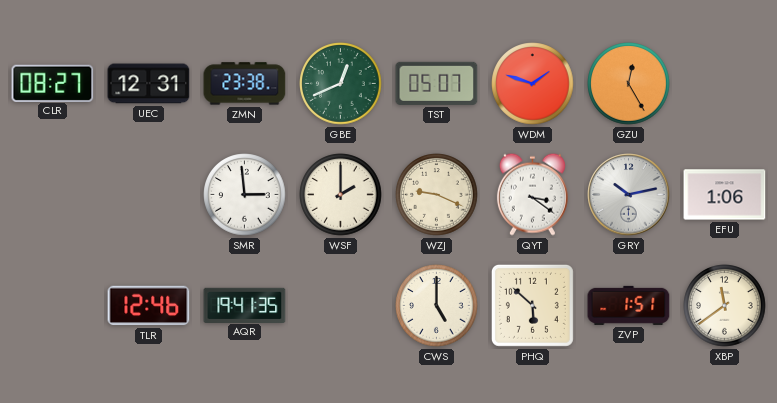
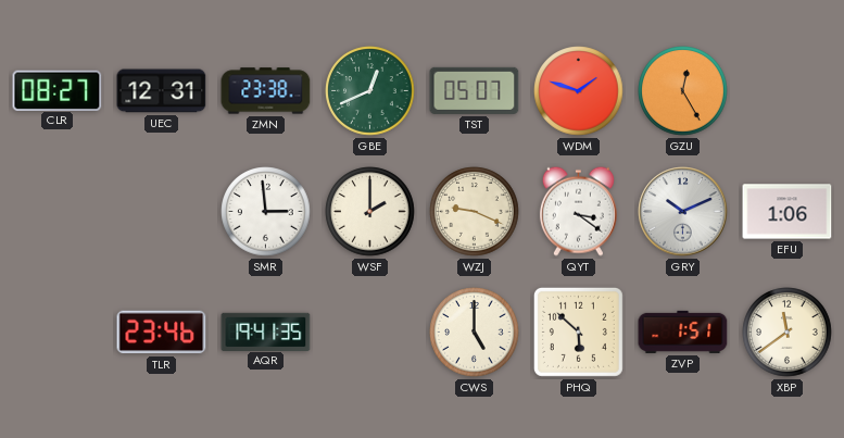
GRY: 10:13 -> 10:11 (683, 212)
TLR: 12:46 -> 23:46 (162, 333)
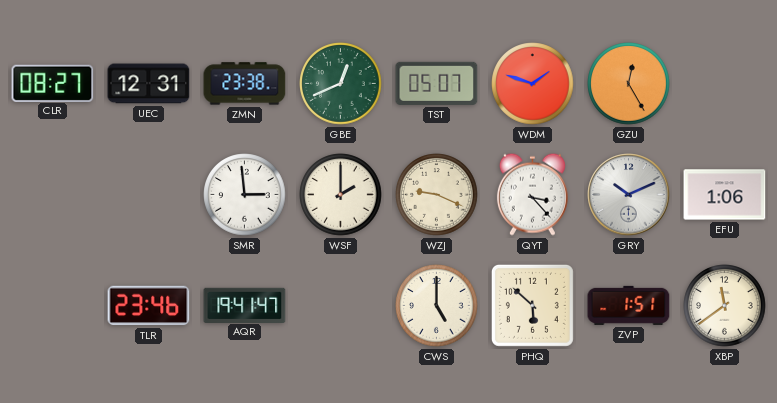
QYT: 3:21 -> 3:23 (532, 194)
AQR: 19:41:35 -> 19:41:47 (245, 305)
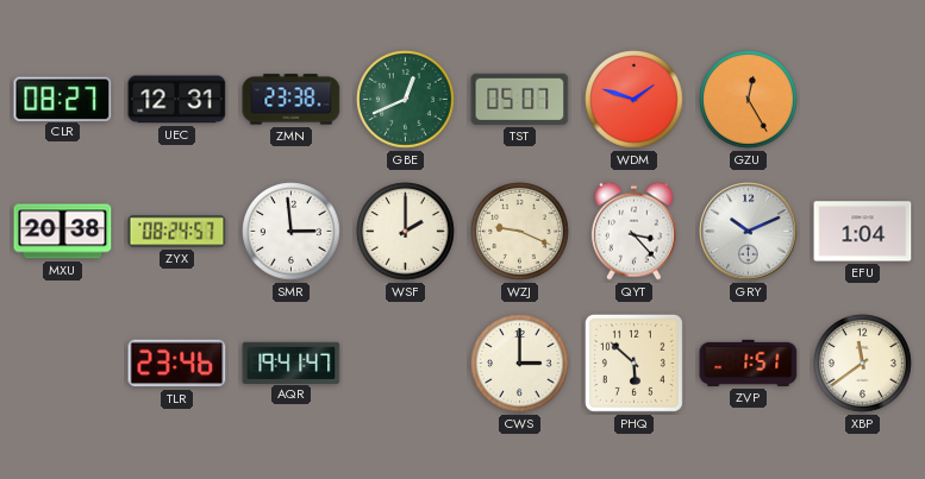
MXU: none -> 20:38 (63, 232)
ZYX: none -> 08:24 (177, 232)
EFU: 1:06 -> 1:04 (863, 232)
CWS: 5:00 -> 3:00 (520, 364)
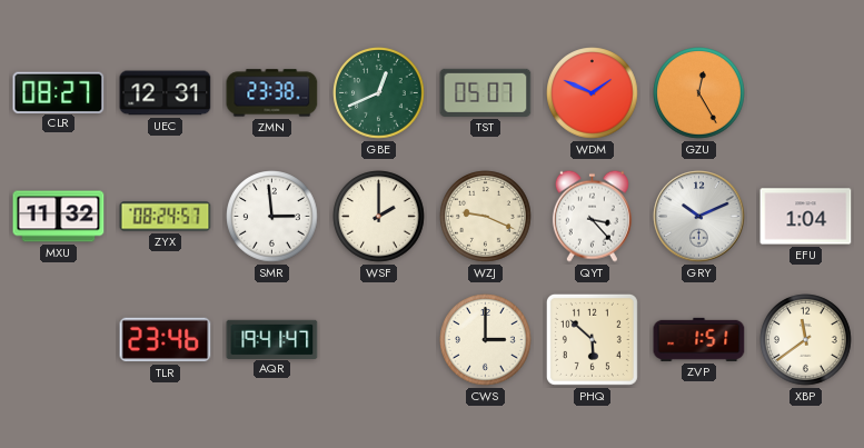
WDM: 1:48 -> 1:49 (593, 93)
MXU: 20:38 -> 11:32 (59, 217)
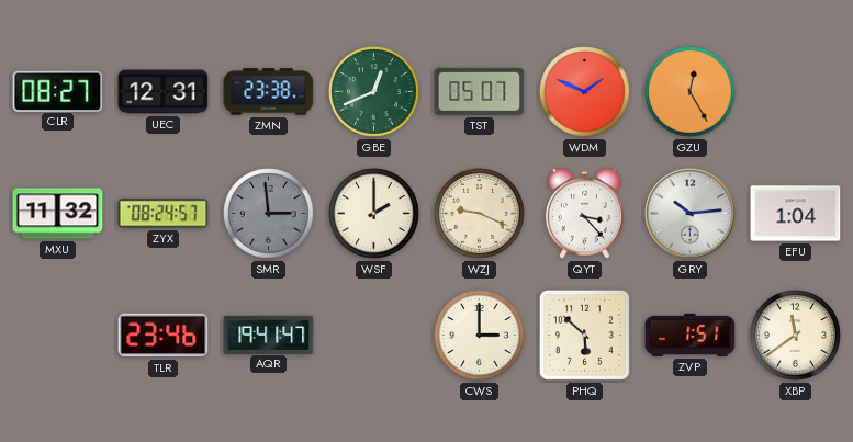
SMR dial: white -> grey (269, 214)
GRY: 10:11 -> 10:14 (691, 214)
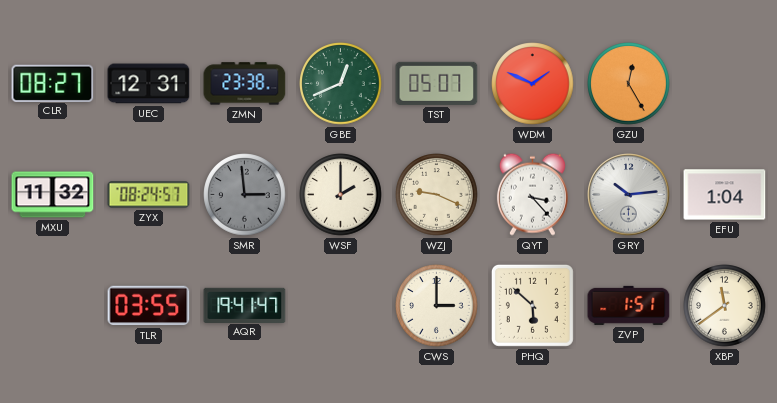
TLR: 23:46 -> 03:55 (149, 306)
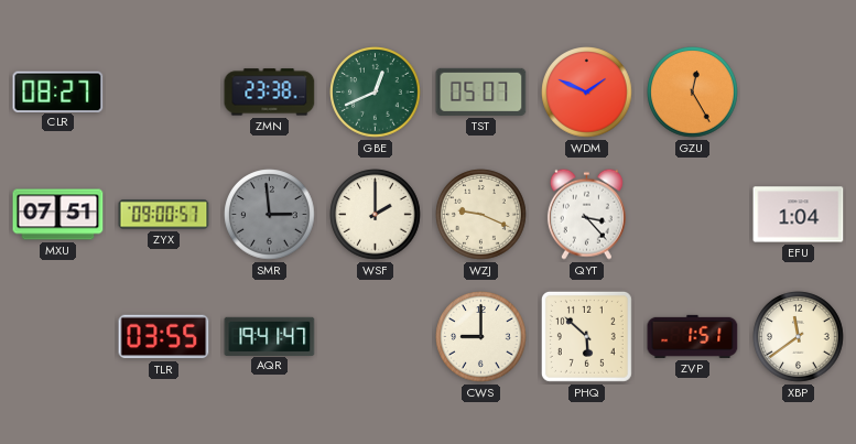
UEC: 12:31 -> none (149, 84)
MXU: 11:32 -> 07:51 (58, 215)
ZYX: 08:24 -> 09:00 (164, 215)
GRY: 10:14 -> none (629, 195)
CWS: 3:00 -> 9:00 (481, 337)
